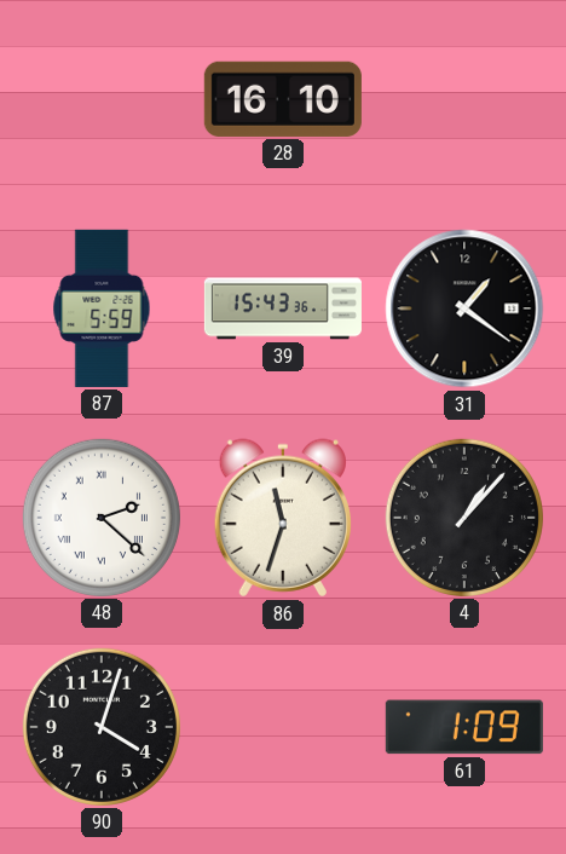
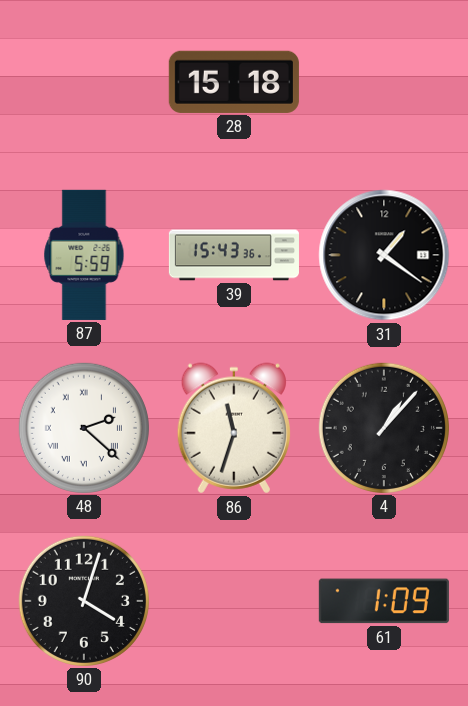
28: 16:10 -> 15:18 (234, 82)
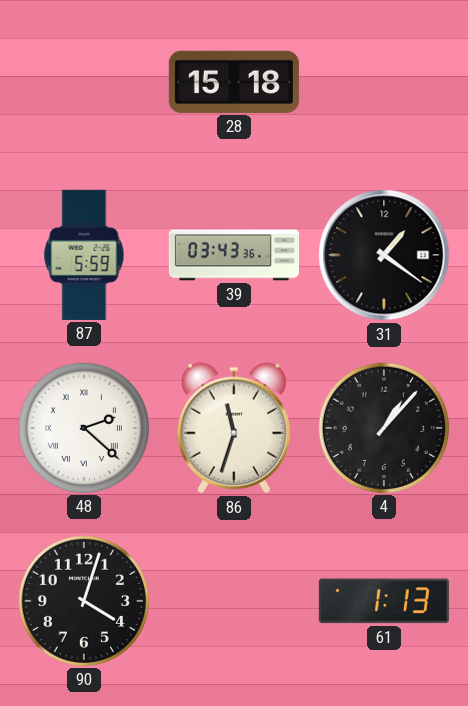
39: 15:43 -> 03:43 (234, 255)
61: 1:09 -> 1:13 (384, 601)
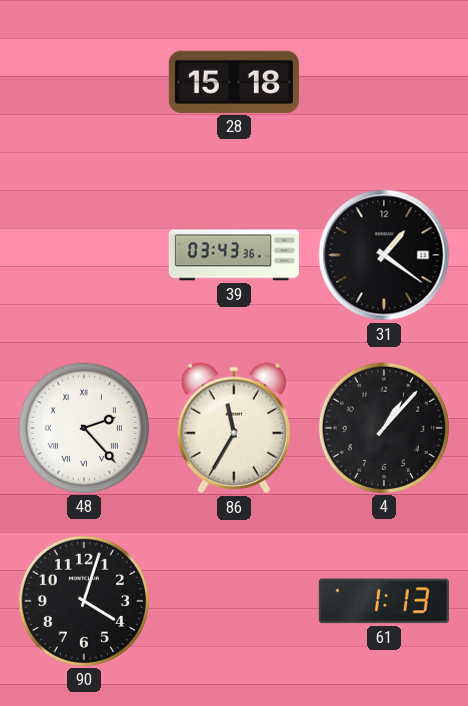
87: 5:59 -> none (84, 255)
48: 2:22 -> 2:23 (84, 428)
86: 11:33 -> 11:35 (234, 428)
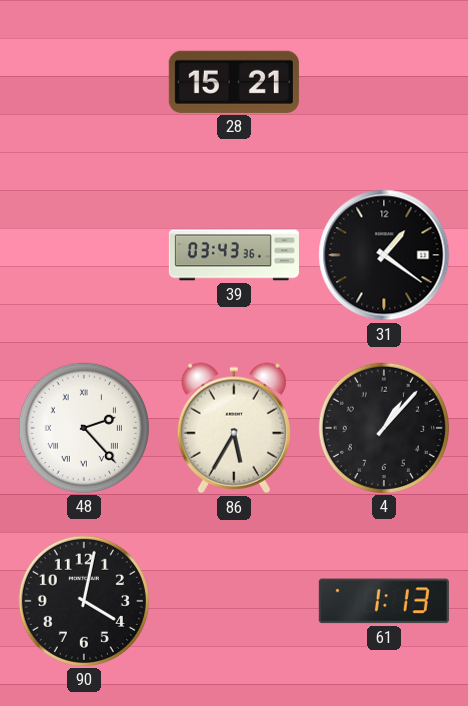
28: 15:18 -> 15:21 (234, 82)
86: 11:35 -> 5:35 (234, 428)
90: 4:03 -> 4:02 (84, 601)
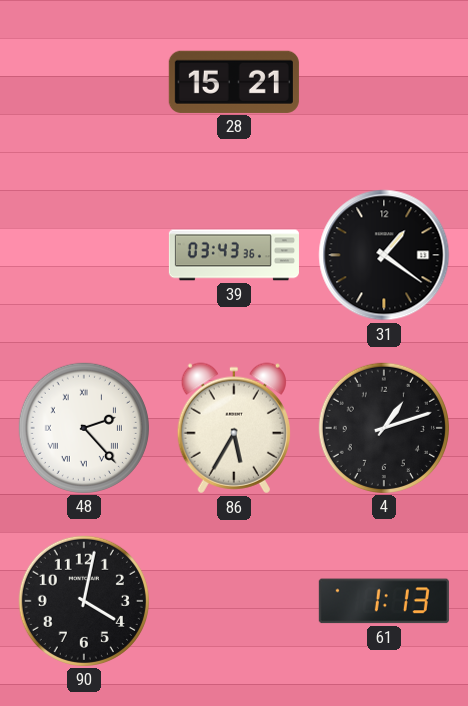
4: 1:07 -> 1:12 (384, 428)
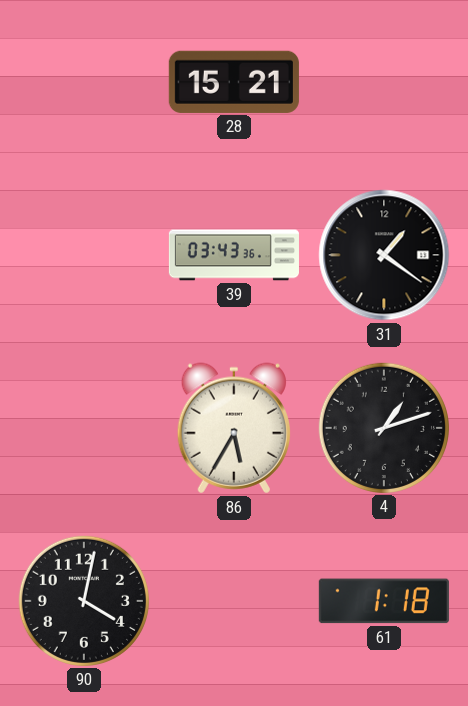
48: 2:23 -> none (84, 428)
61: 1:13 -> 1:18 (384, 601)
